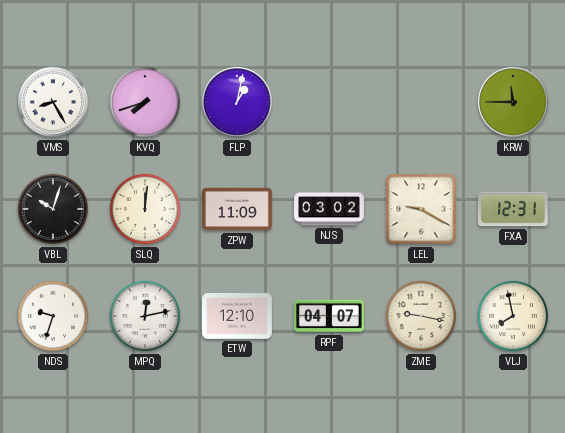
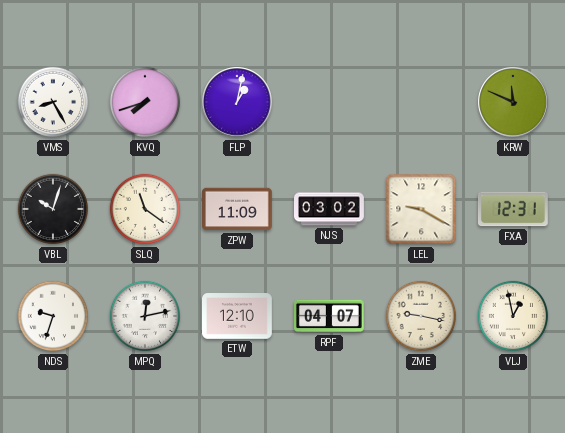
KRW: 11:45 -> 11:49 (513, 102)
SLQ: 12:01 -> 11:21 (145, 209)
VLJ: 7:58 -> 12:58 (513, 316)
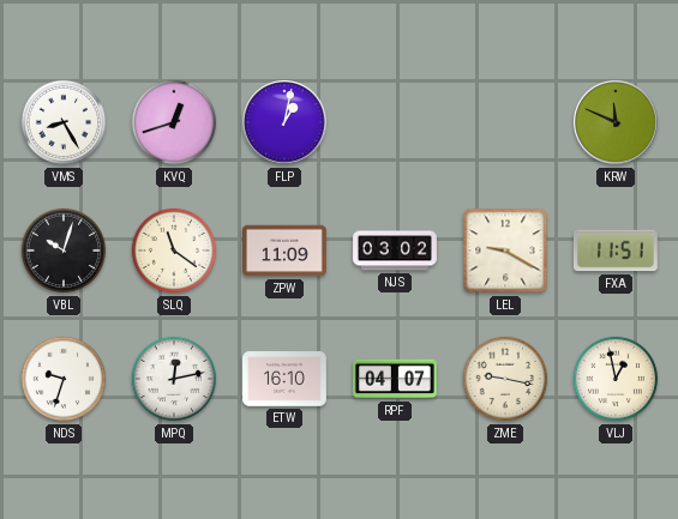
KVQ: 7:42 -> 12:42 (174, 122)
FXA: 12:31 -> 11:51 (616, 251)
ETW: 12:10 -> 16:10 (286, 380)
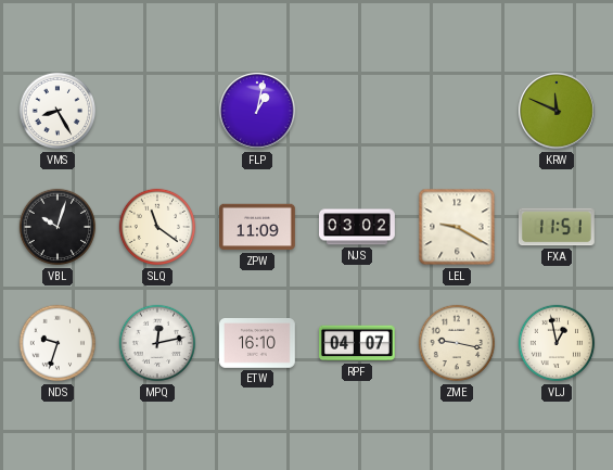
KVQ: 12:42 -> none (174, 122)
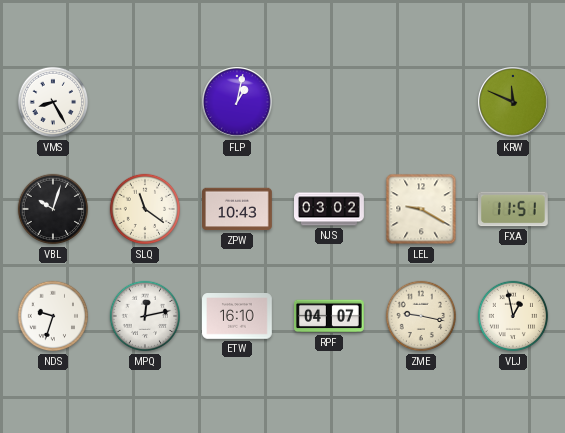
ZPW: 11:09 -> 10:43 (238, 209)
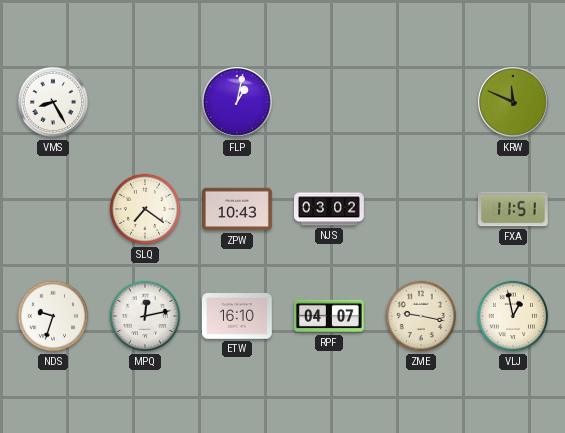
VBL: 10:03 -> none (53, 209)
SLQ: 11:21 -> 7:21 (145, 209)
LEL: 9:20 -> none (421, 209)
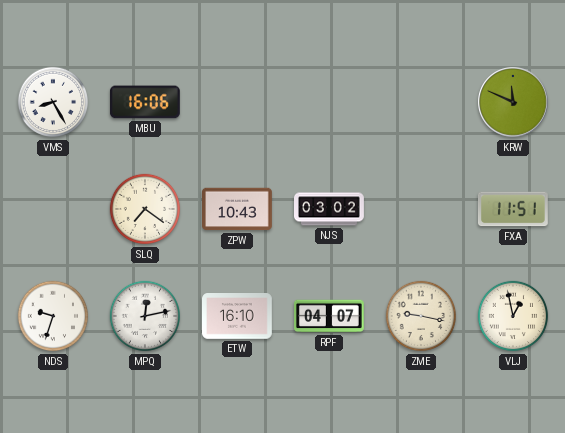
MBU: none -> 16:06 (145, 102)
FLP: 1:02 -> none (237, 102)
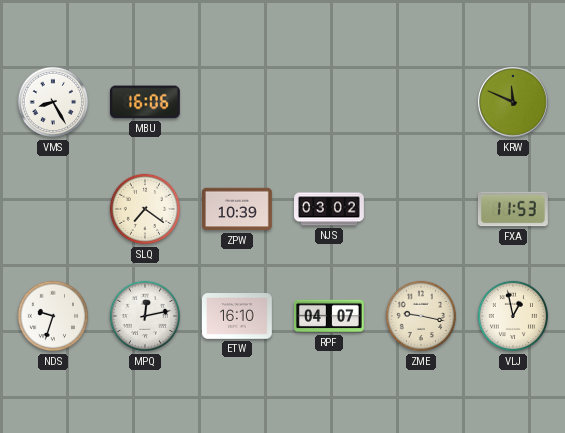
ZPW: 10:43 -> 10:39 (238, 209)
FXA: 11:51 -> 11:53 (513, 209)
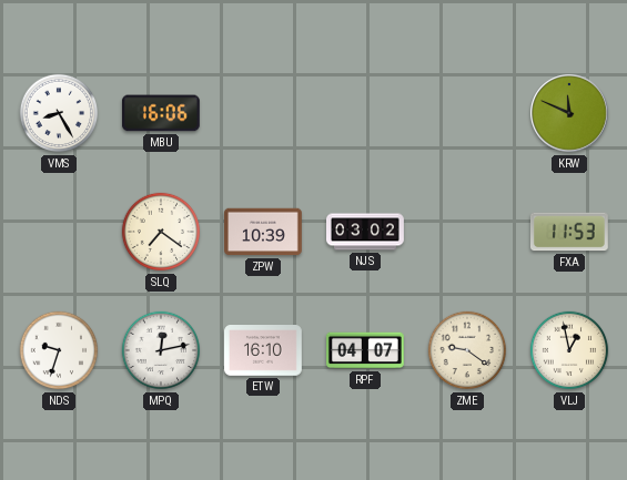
ZME: 9:17 -> 9:21 (467, 350)
